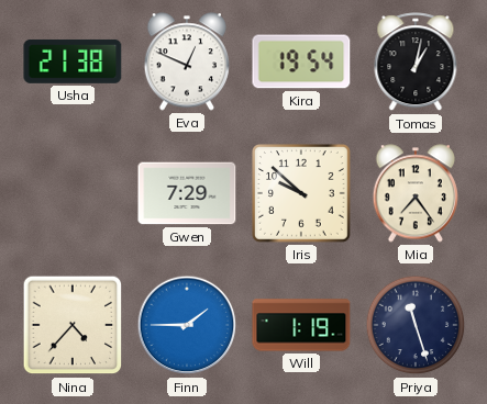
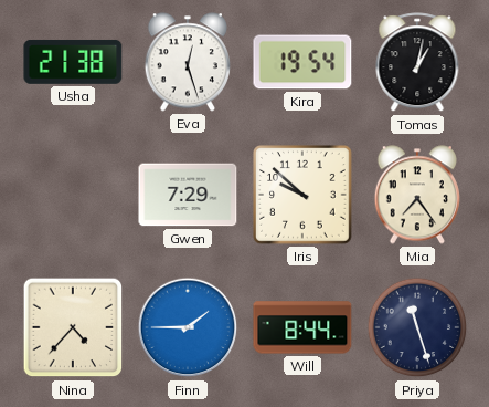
Eva: 12:49 -> 12:27 (187, 62)
Will: 1:19 -> 8:44 (302, 327)
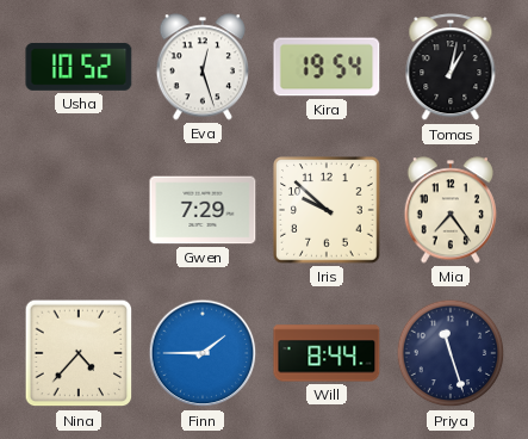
Usha: 21:38 -> 10:52 (79, 67)
